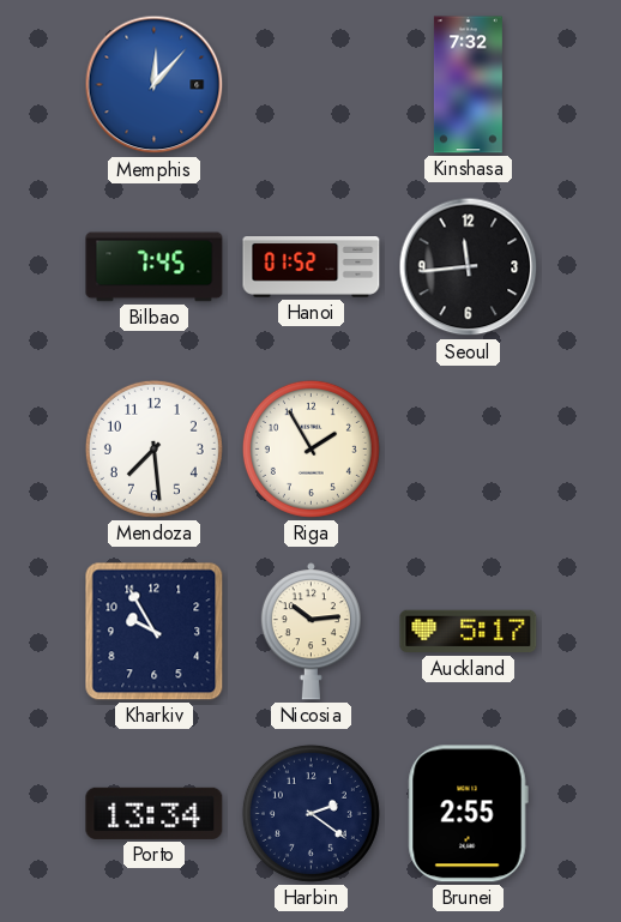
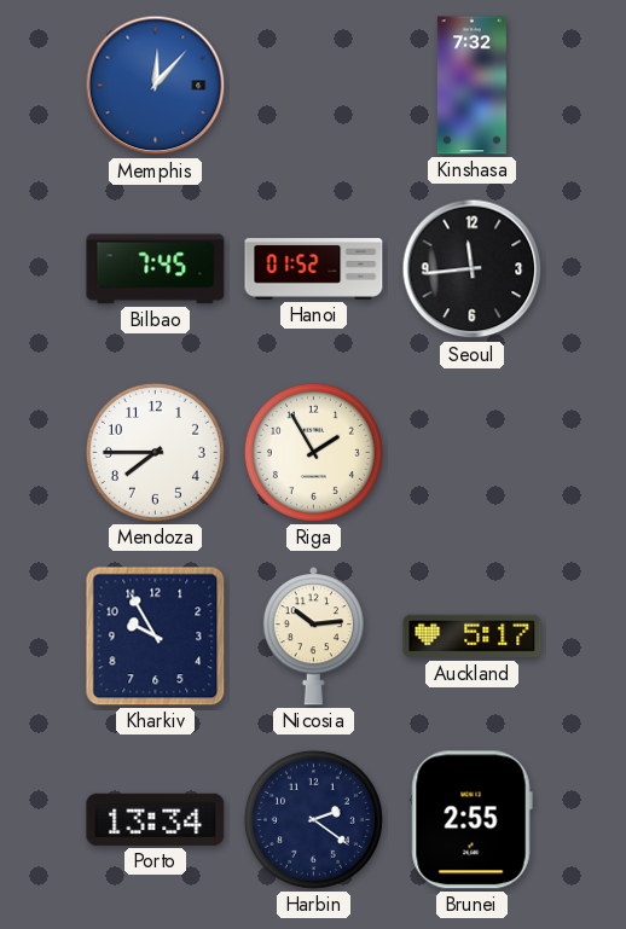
Mendoza: 7:29 -> 7:45 (155, 452)
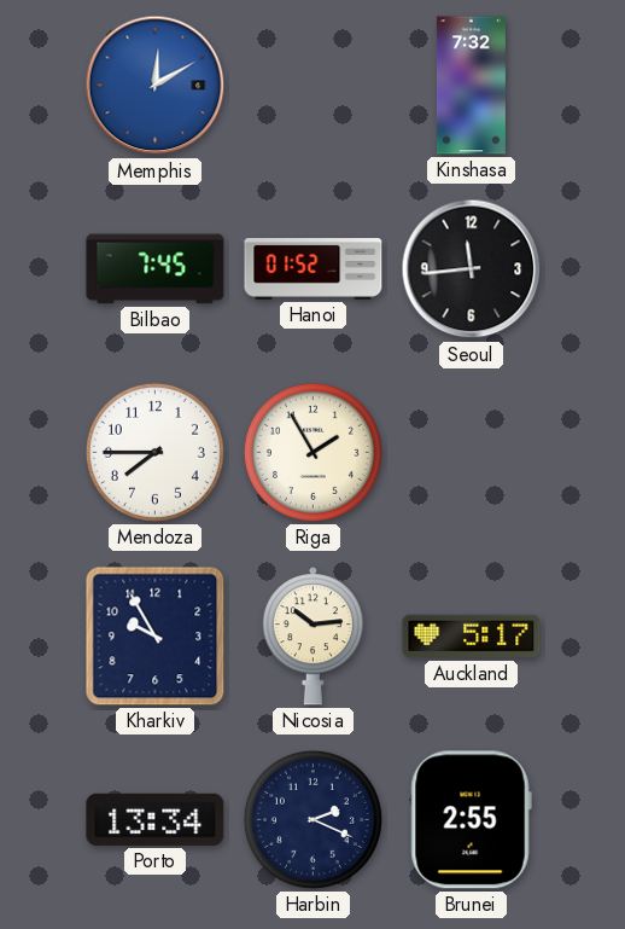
Memphis: 12:07 -> 12:10 (156, 86)
Harbin: 2:21 -> 2:19 (312, 819)
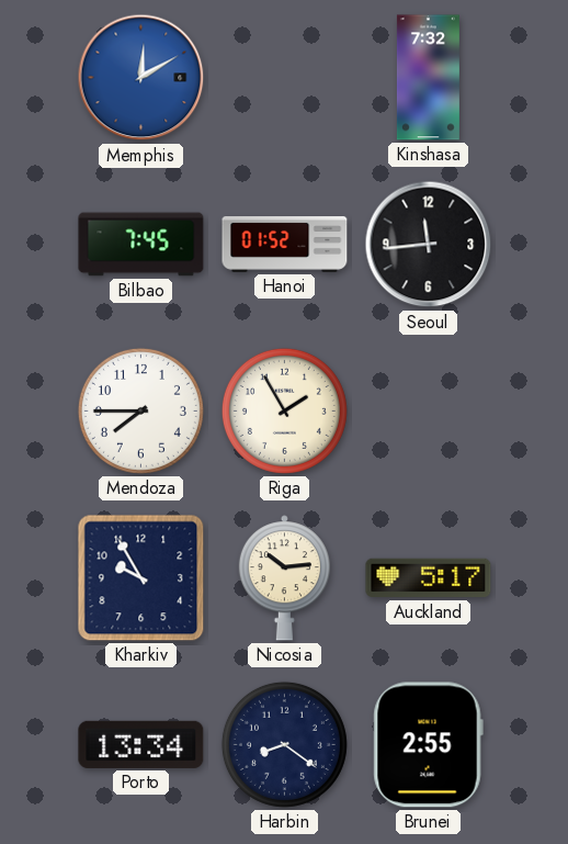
Harbin: 2:19 -> 8:21 (284, 744)
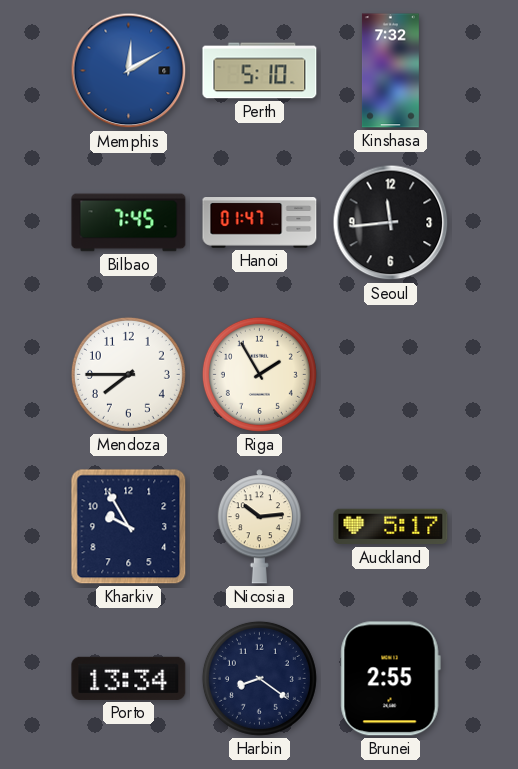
Perth: none -> 5:10 (260, 71)
Hanoi: 01:52 -> 01:47 (260, 223)
